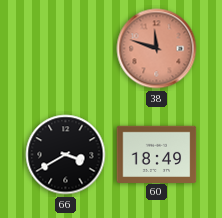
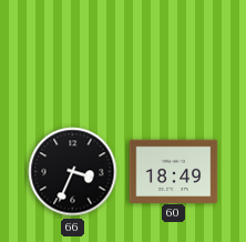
38: 11:48 -> none (157, 49)
66: 3:40 -> 3:34 (73, 172)
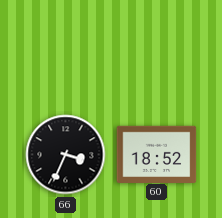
60: 18:49 -> 18:52 (157, 154)
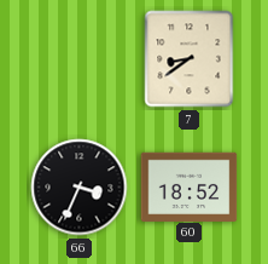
7: none -> 8:39 (190, 59)
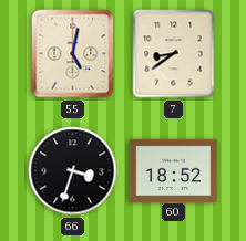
55: none -> 5:02 (73, 54)
66: 3:34 -> 3:33 (73, 171)
